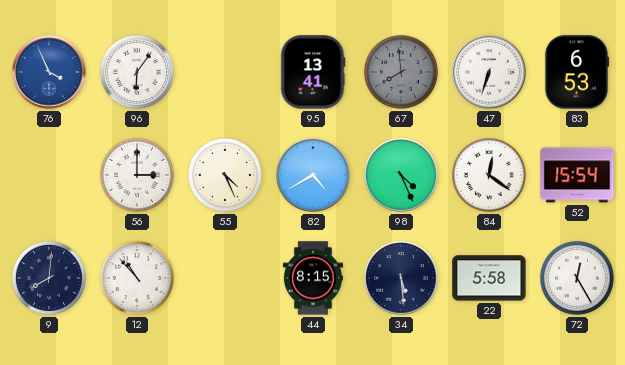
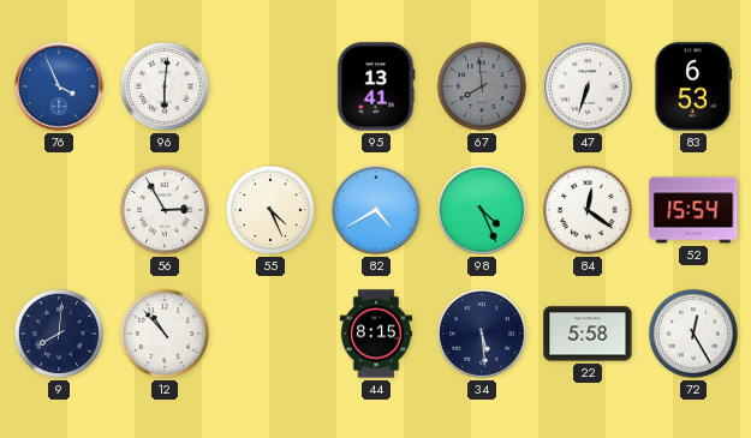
96: 6:06 -> 6:01 (165, 86)
56: 3:00 -> 2:55 (165, 210)
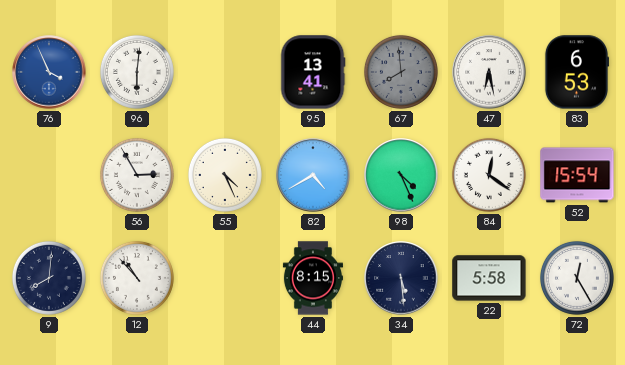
47: 6:33 -> 6:28 (489, 72)
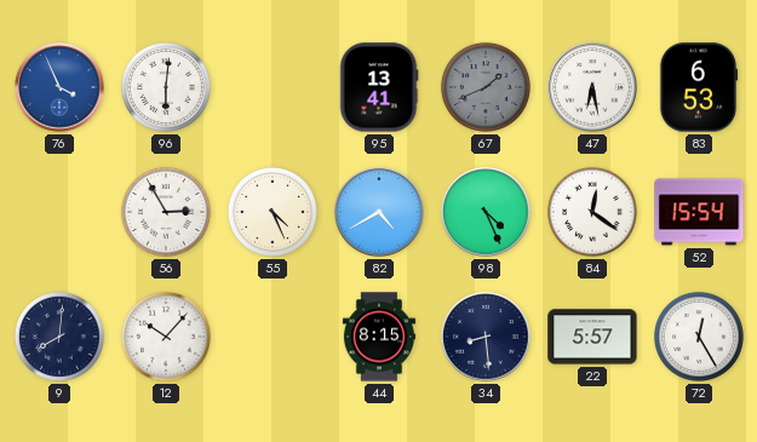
67: 7:59 -> 1:41 (486, 87)
12: 10:53 -> 10:07 (166, 337)
34: 5:29 -> 8:29 (486, 337)
22: 5:58 -> 5:57 (592, 337)
